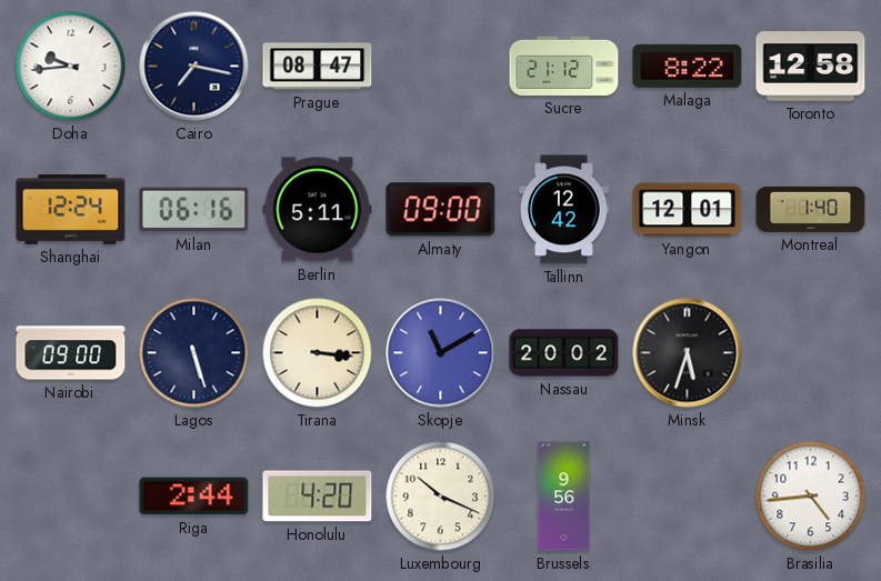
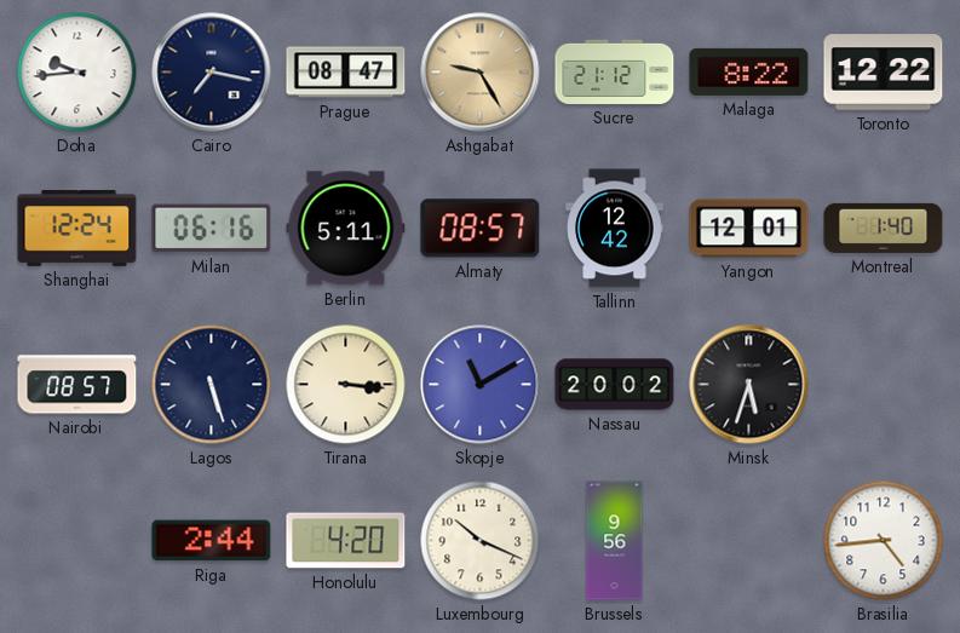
Ashgabat: none -> 9:25 (481, 73)
Toronto: 12:58 -> 12:22 (884, 73)
Almaty: 09:00 -> 08:57 (481, 229)
Nairobi: 09:00 -> 08:57 (77, 385)
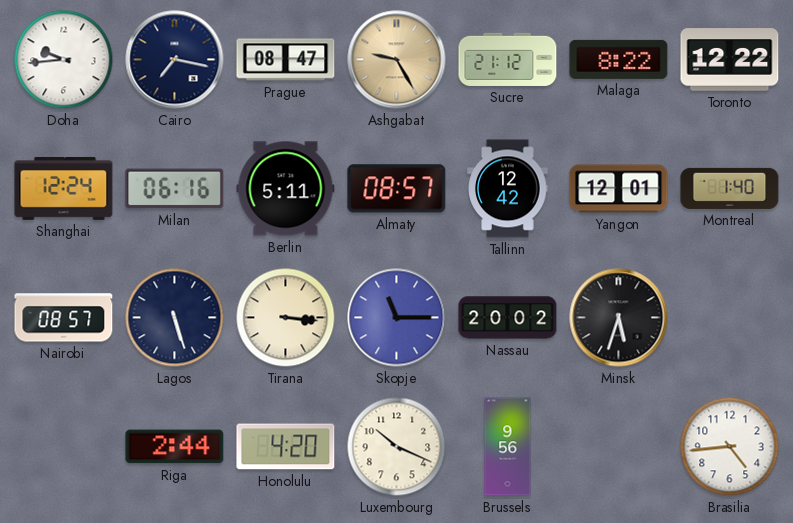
Skopje: 11:10 -> 11:15 (397, 318)
